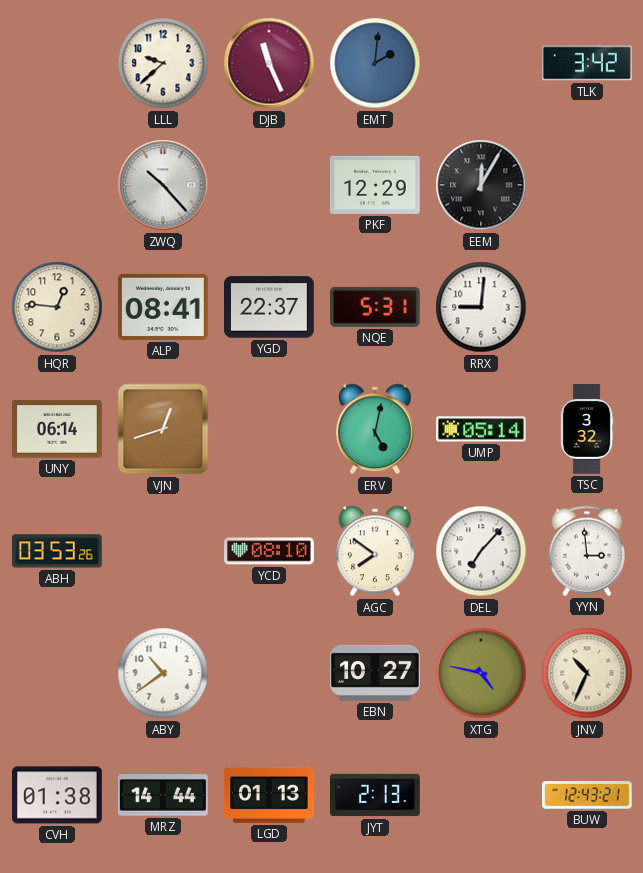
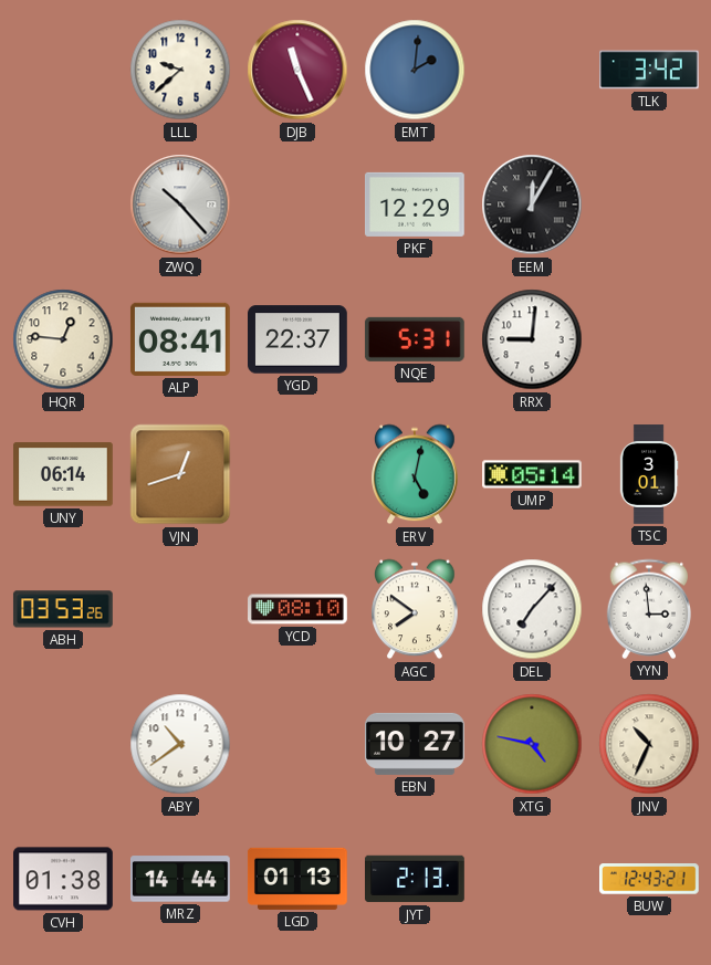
TSC: 3:32 -> 3:01 (649, 474)
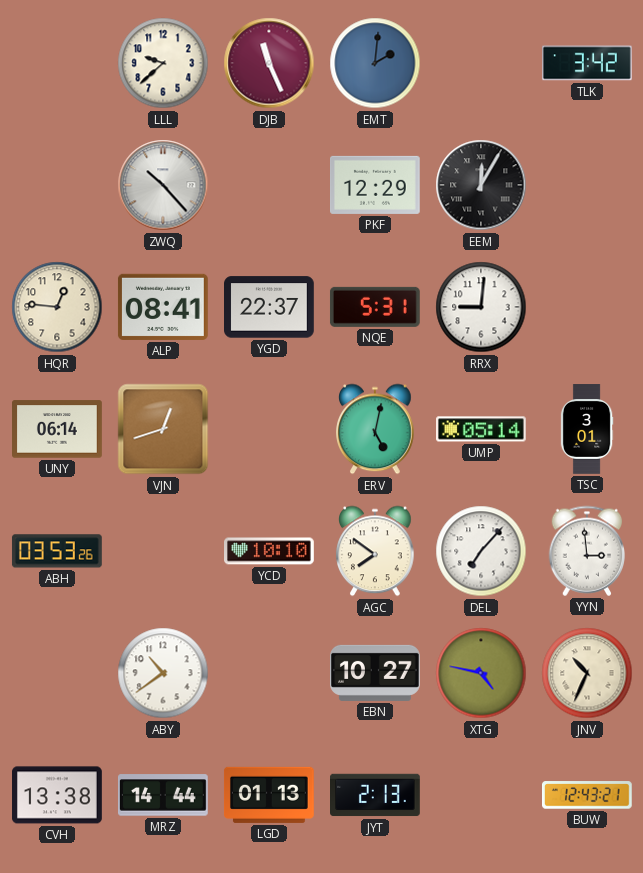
YCD: 08:10 -> 10:10 (270, 551)
CVH: 01:38 -> 13:38 (58, 795)
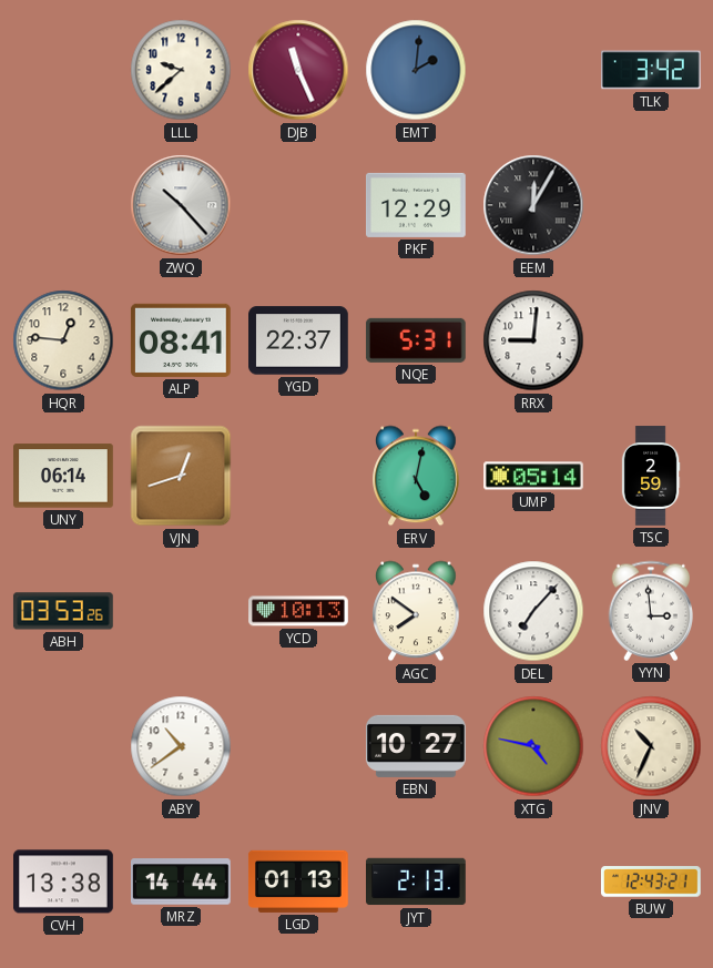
TSC: 3:01 -> 2:59 (651, 476)
YCD: 10:10 -> 10:13 (299, 611)
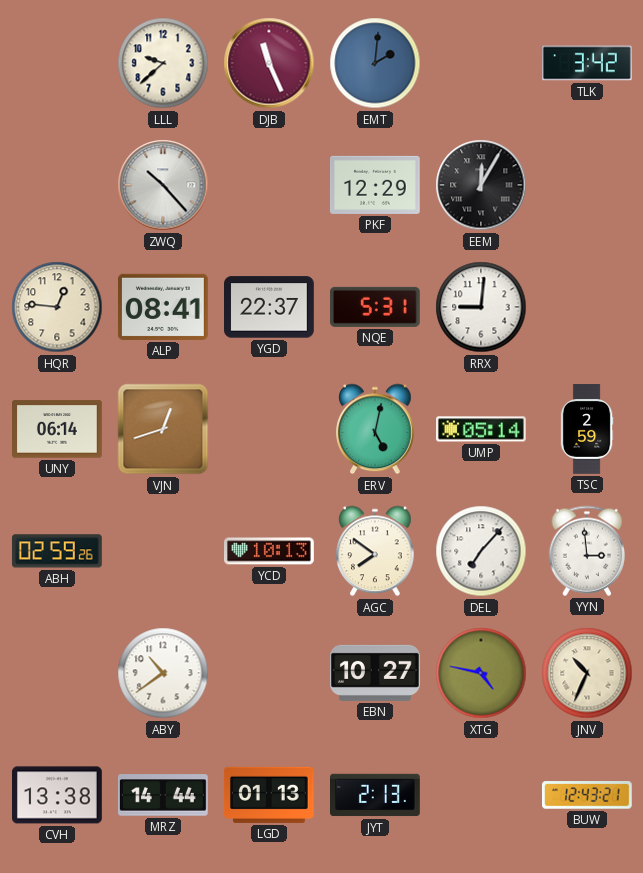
ABH: 03:53 -> 02:59 (57, 551)
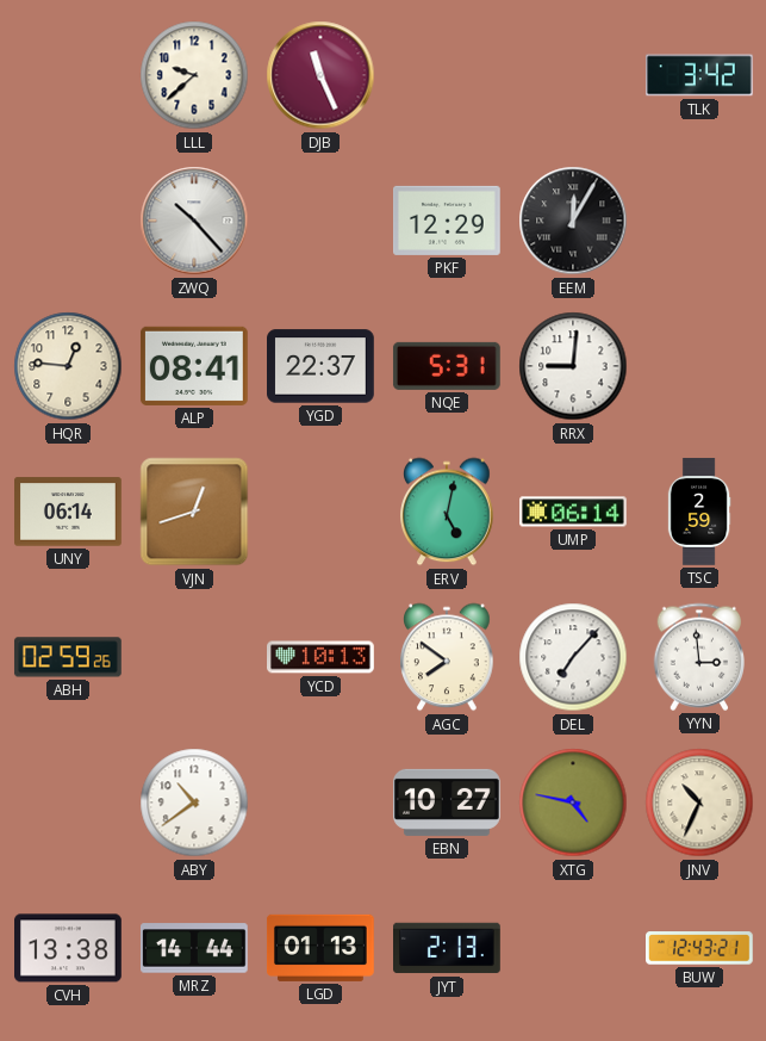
EMT: 2:01 -> none (375, 63)
UMP: 05:14 -> 06:14 (574, 512)
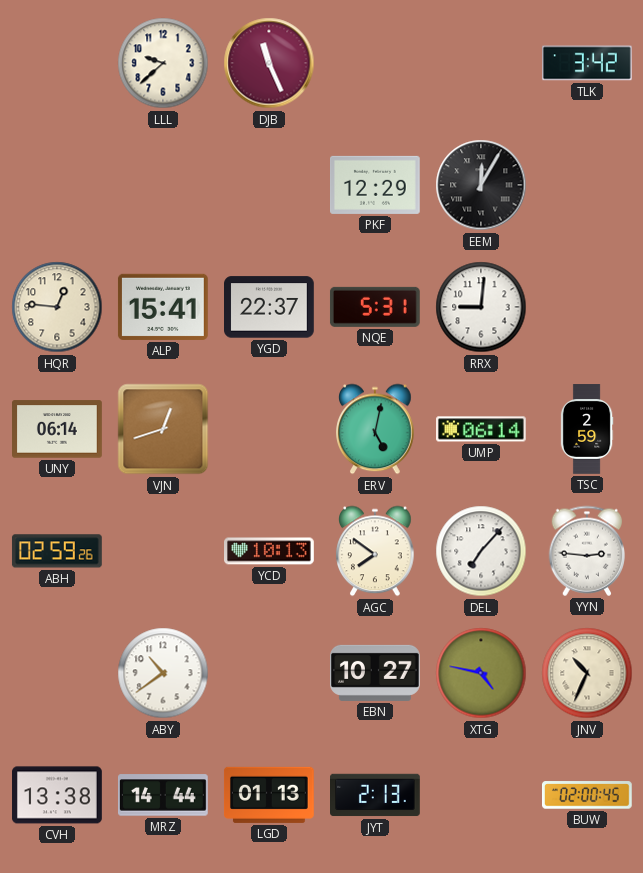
ZWQ: 10:23 -> none (194, 221)
ALP: 08:41 -> 15:41 (163, 307)
YYN: 2:59 -> 2:46 (587, 551)
BUW: 12:43 -> 02:00 (588, 795)
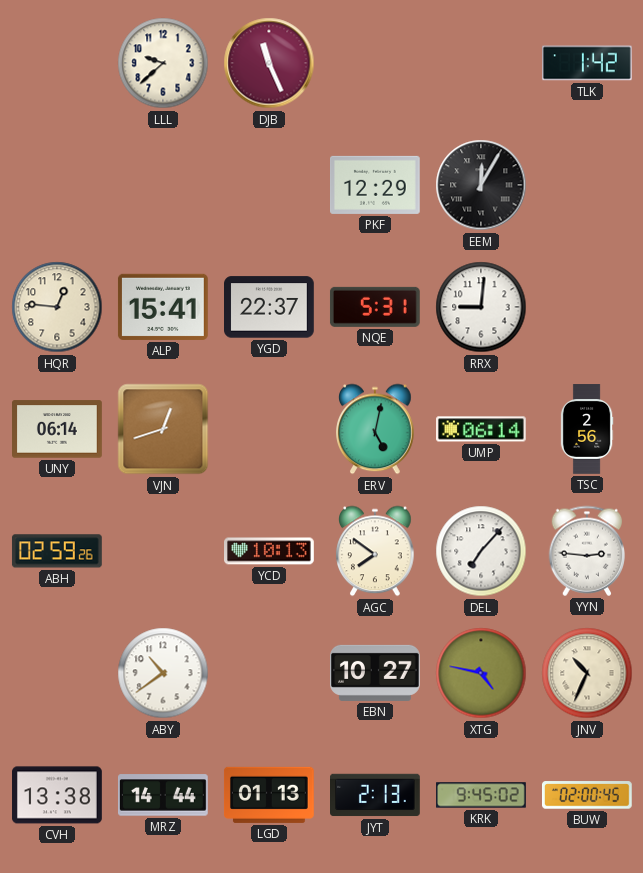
TLK: 3:42 -> 1:42 (588, 63)
TSC: 2:59 -> 2:56 (587, 429)
KRK: none -> 9:45 (481, 795)
